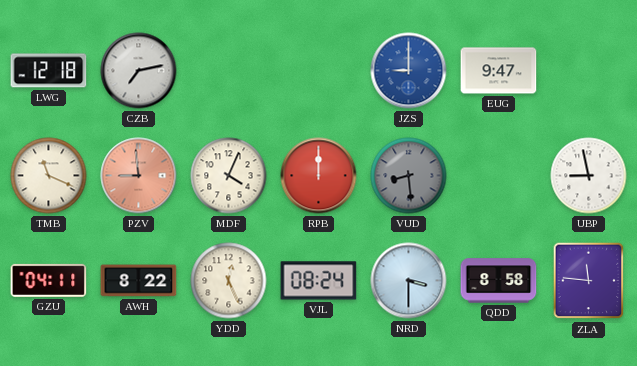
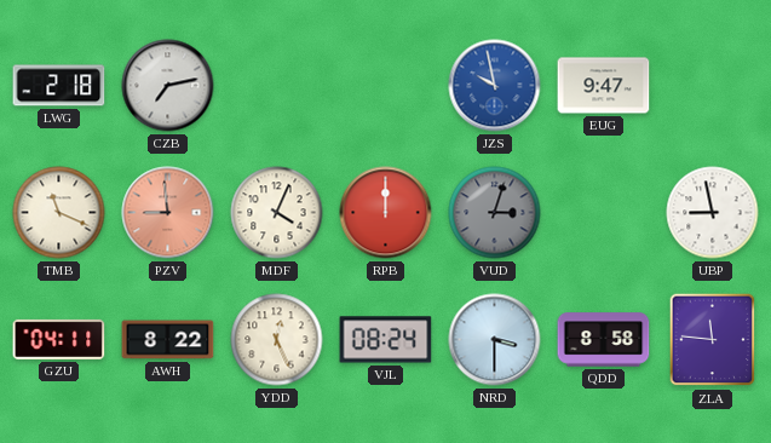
LWG: 12:18 -> 2:18 (59, 86)
JZS: 9:00 -> 9:58 (495, 86)
VUD: 8:29 -> 3:03 (495, 213)
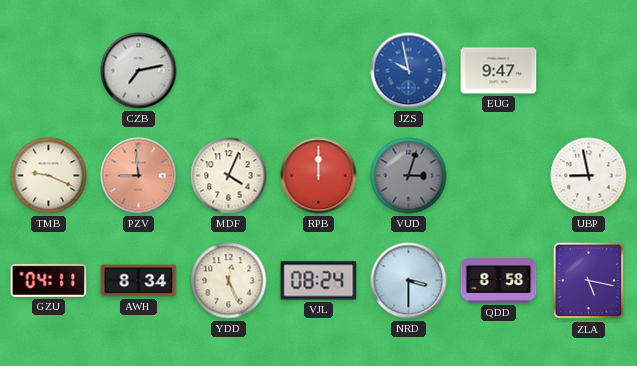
LWG: 2:18 -> none (59, 86)
TMB: 11:19 -> 9:19 (49, 176)
AWH: 8:22 -> 8:34 (139, 281)
ZLA: 11:46 -> 5:17 (589, 281)
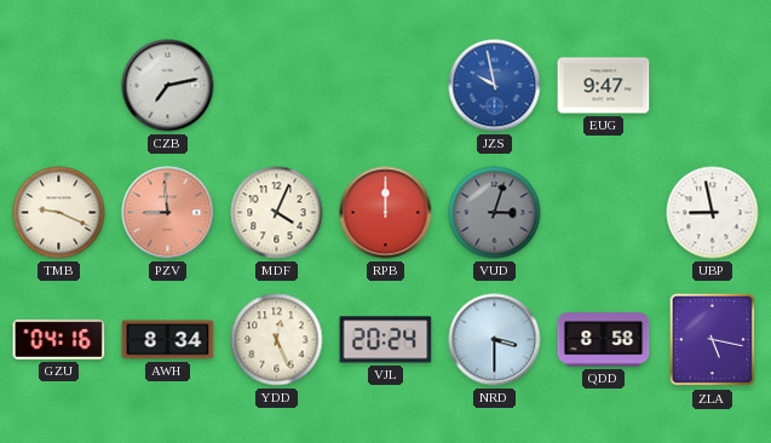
GZU: 04:11 -> 04:16 (59, 339)
VJL: 08:24 -> 20:24 (386, 340)
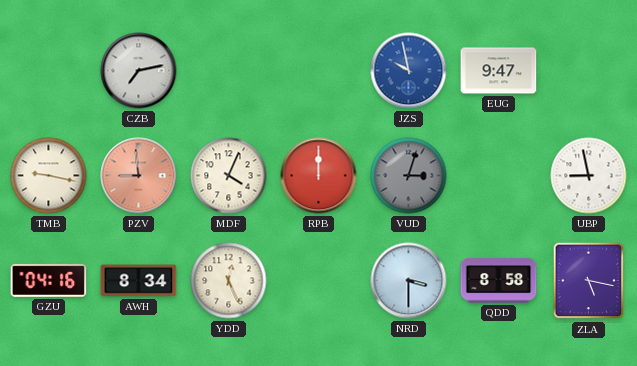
TMB: 9:19 -> 9:17 (49, 176)
VJL: 20:24 -> none (386, 340)
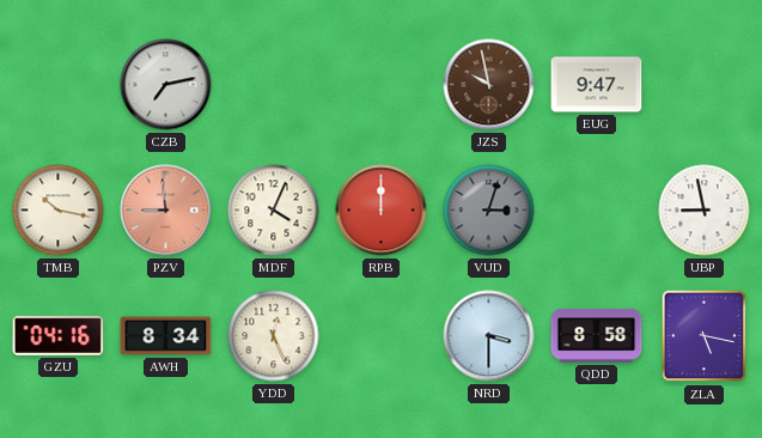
JZS dial: blue -> brown (489, 85)
TMB: 9:17 -> 10:17 (59, 211)
